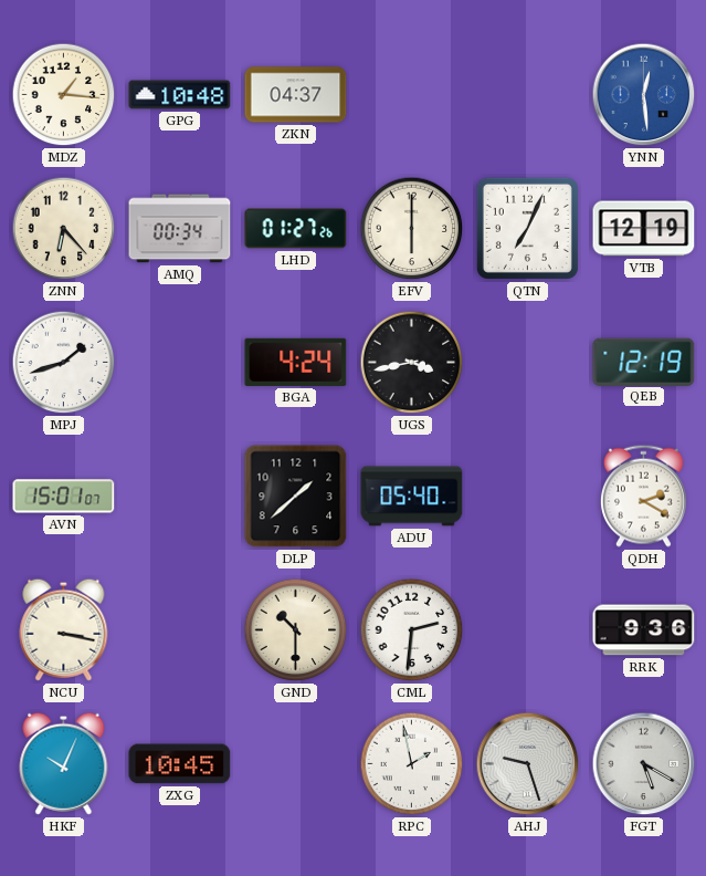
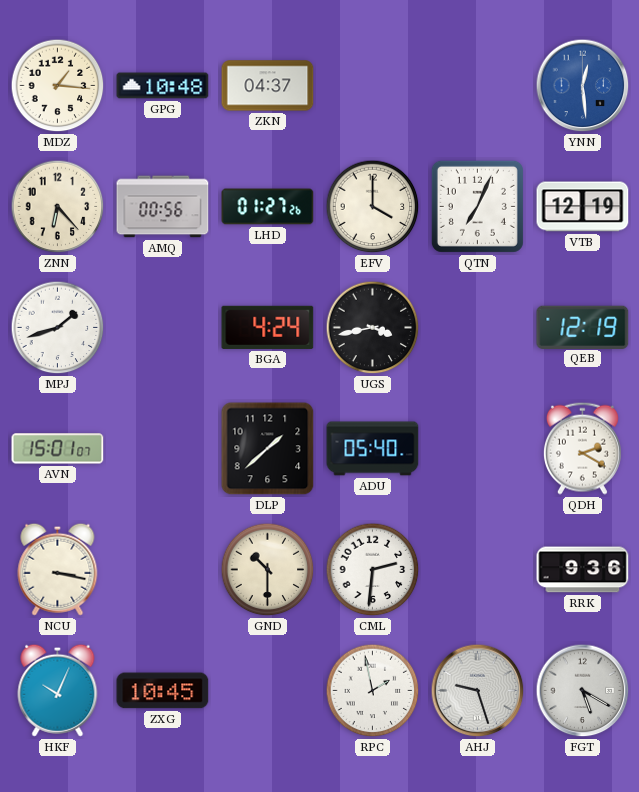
AMQ: 00:34 -> 00:56 (163, 207)
EFV: 6:00 -> 4:00 (373, 207)
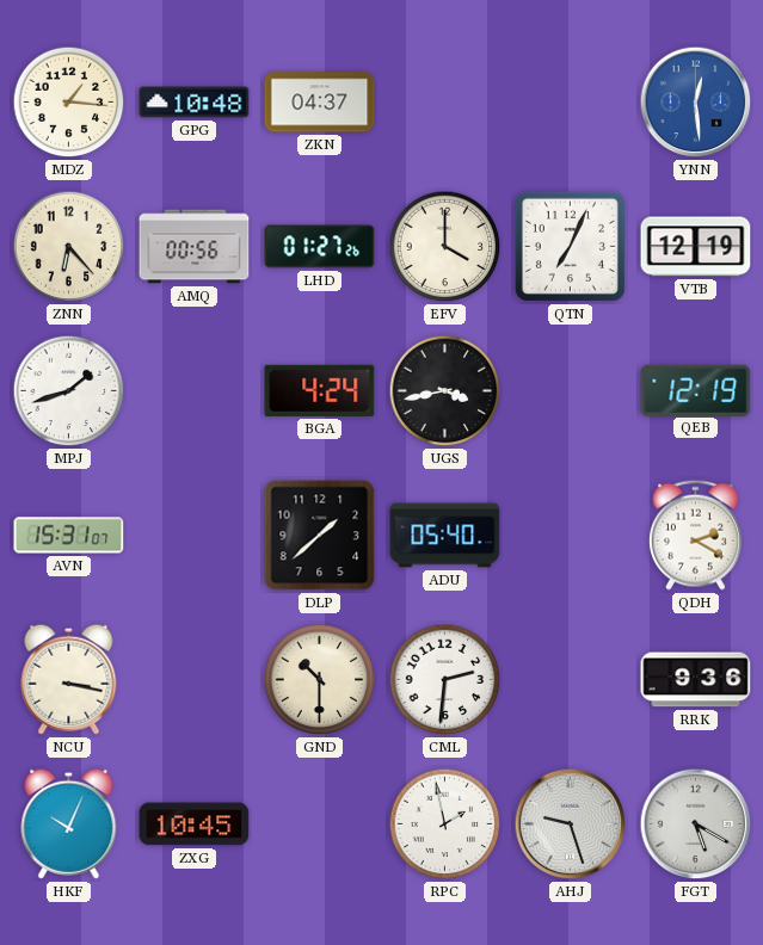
AVN: 15:01 -> 15:31 (69, 536)
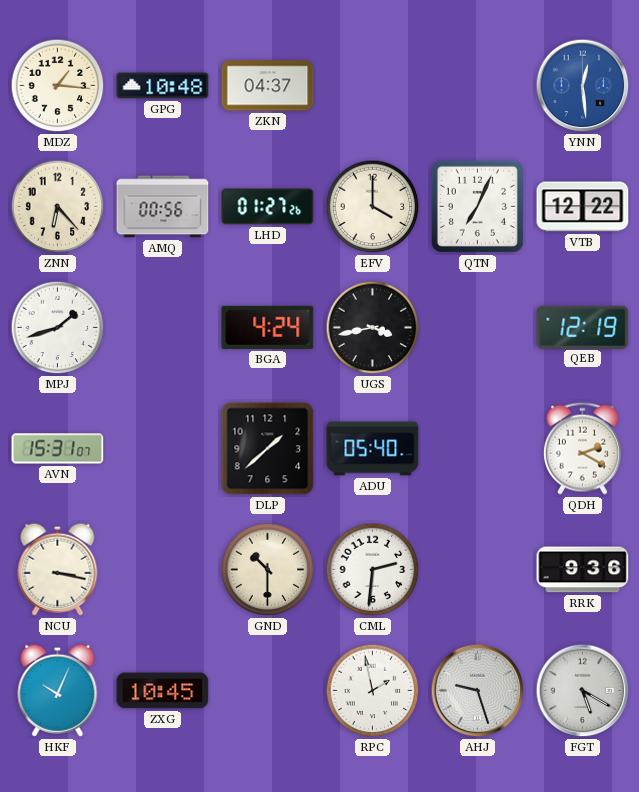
VTB: 12:19 -> 12:22 (583, 207)
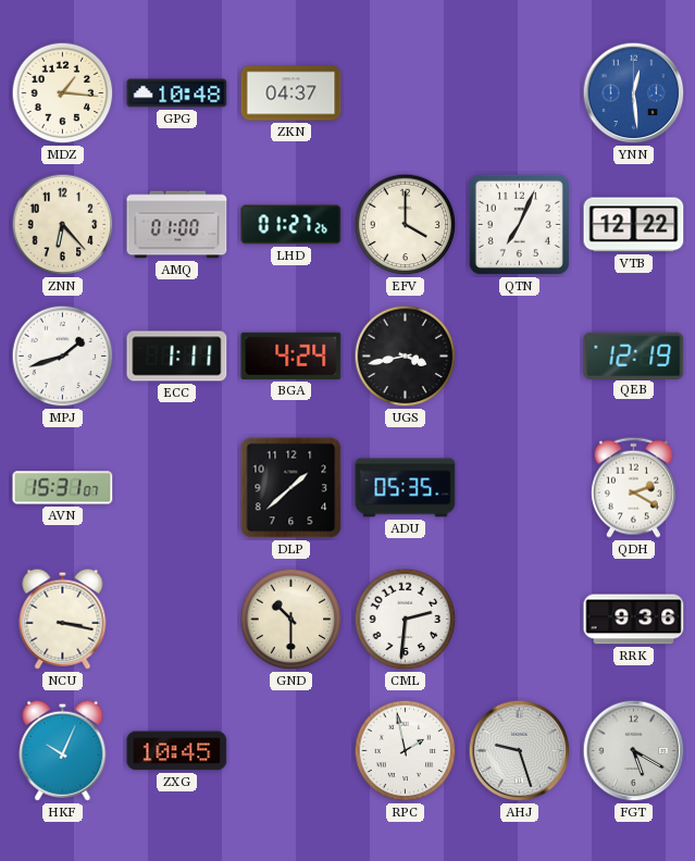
AMQ: 00:56 -> 01:00 (177, 225)
ECC: none -> 1:11 (177, 357)
ADU: 05:40 -> 05:35 (406, 488)
